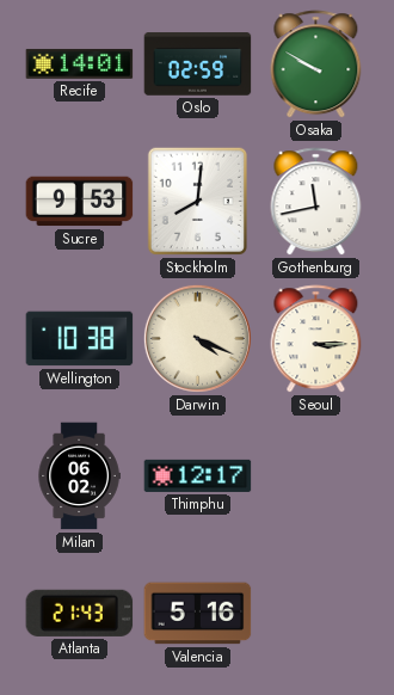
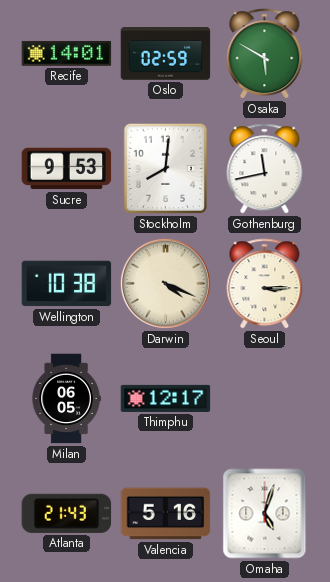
Osaka: 9:50 -> 5:50 (265, 54)
Milan: 06:02 -> 06:05 (66, 399)
Omaha: none -> 5:03 (265, 514)
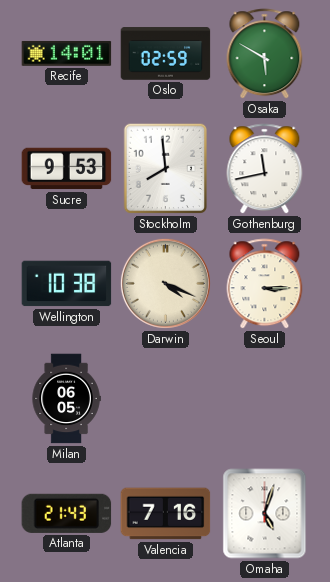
Stockholm: 8:01 -> 7:59 (165, 169)
Thimphu: 12:17 -> none (166, 398)
Valencia: 5:16 -> 7:16 (166, 514)
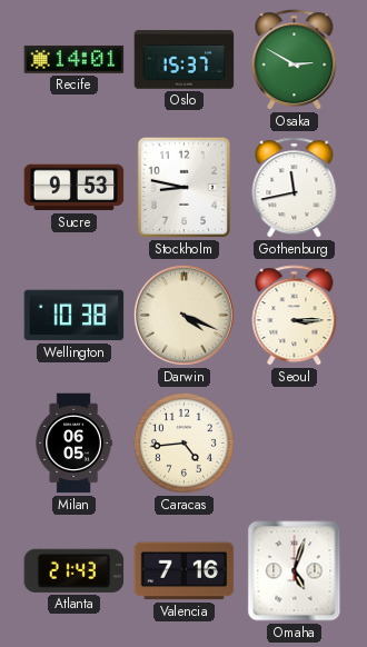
Oslo: 02:59 -> 15:37 (185, 60)
Osaka: 5:50 -> 2:50 (295, 60)
Stockholm: 7:59 -> 8:47 (183, 188)
Caracas: none -> 4:44 (183, 442)
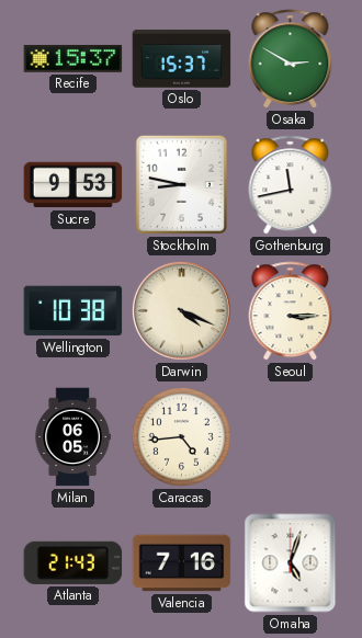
Recife: 14:01 -> 15:37 (73, 58)
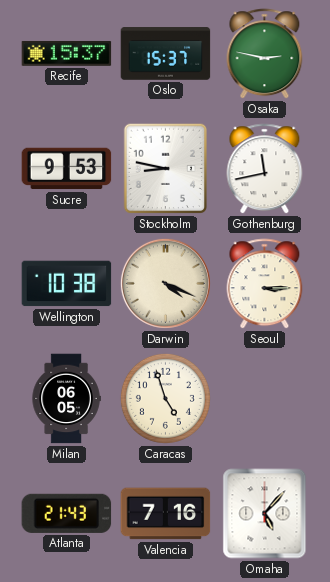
Osaka: 2:50 -> 2:47 (265, 54)
Caracas: 4:44 -> 4:57 (165, 398)
Omaha: 5:03 -> 5:07 (265, 514)
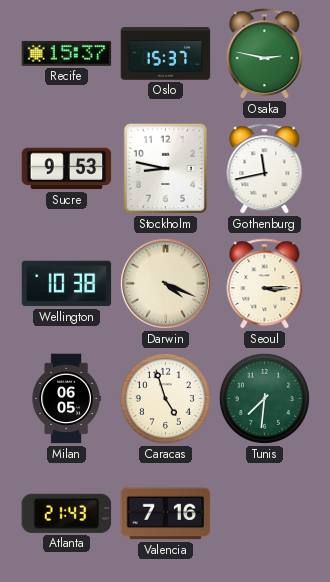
Tunis: none -> 7:31 (264, 398)
Omaha: 5:07 -> none (265, 514)
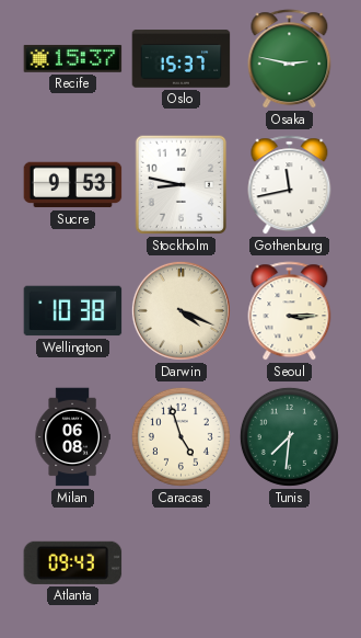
Milan: 06:05 -> 06:08 (72, 437)
Atlanta: 21:43 -> 09:43 (73, 562)
Valencia: 7:16 -> none (166, 514)
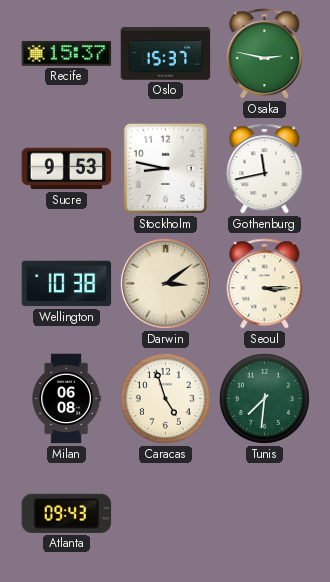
Darwin: 4:19 -> 3:09 (165, 283)
